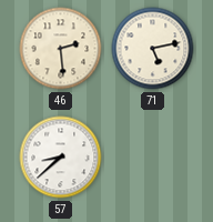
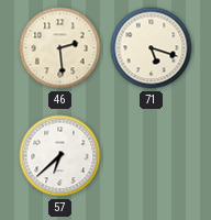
71: 5:13 -> 5:18 (152, 48)
57: 8:38 -> 6:38 (60, 156)
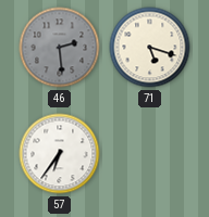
46 dial: cream -> grey (60, 48)
57: 6:38 -> 6:36 (60, 154)
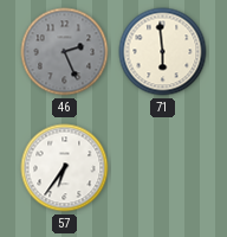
46: 2:29 -> 2:26 (65, 52)
71: 5:18 -> 5:59 (163, 52)
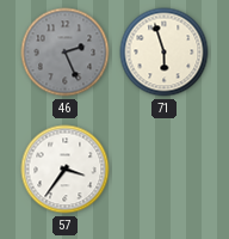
71: 5:59 -> 5:57 (165, 53)
57: 6:36 -> 3:36 (66, 170)
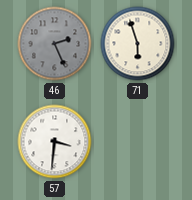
57: 3:36 -> 3:31 (55, 142)
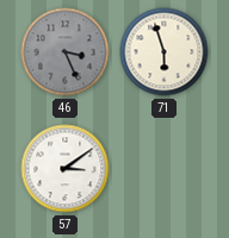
46: 2:26 -> 3:26 (66, 52)
57: 3:31 -> 3:09 (66, 169)
